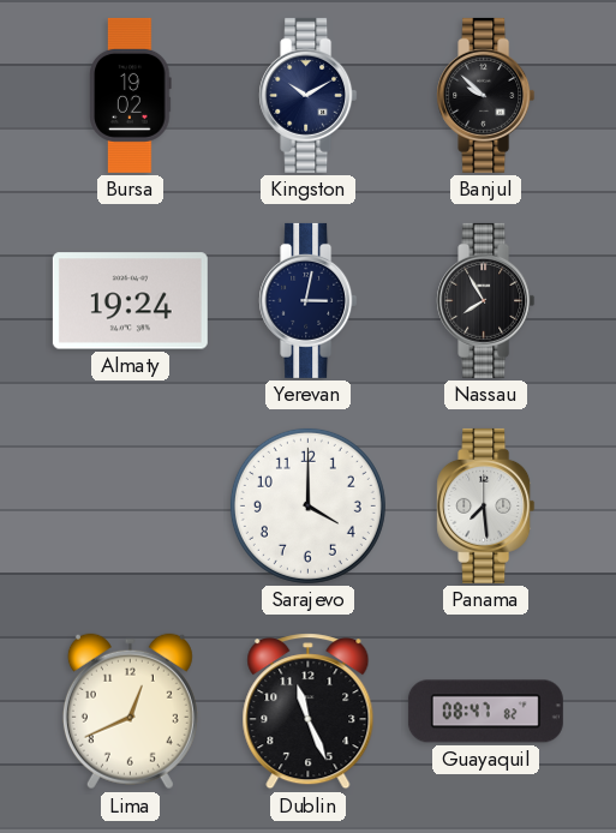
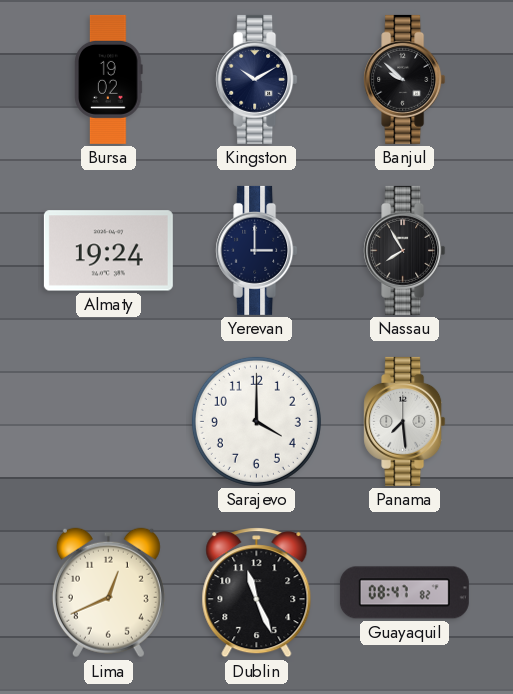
Yerevan: 3:02 -> 3:00 (257, 250)
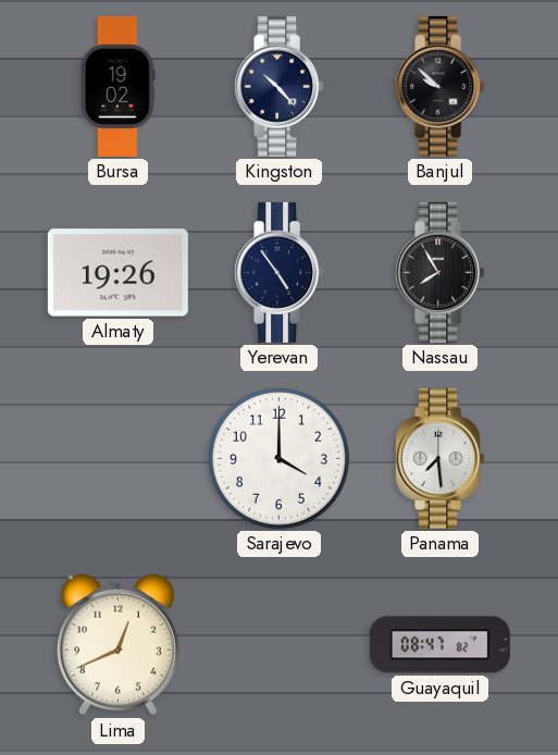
Kingston: 10:10 -> 10:23 (280, 86)
Almaty: 19:24 -> 19:26 (117, 273)
Yerevan: 3:00 -> 4:54 (280, 272)
Dublin: 11:26 -> none (257, 593)
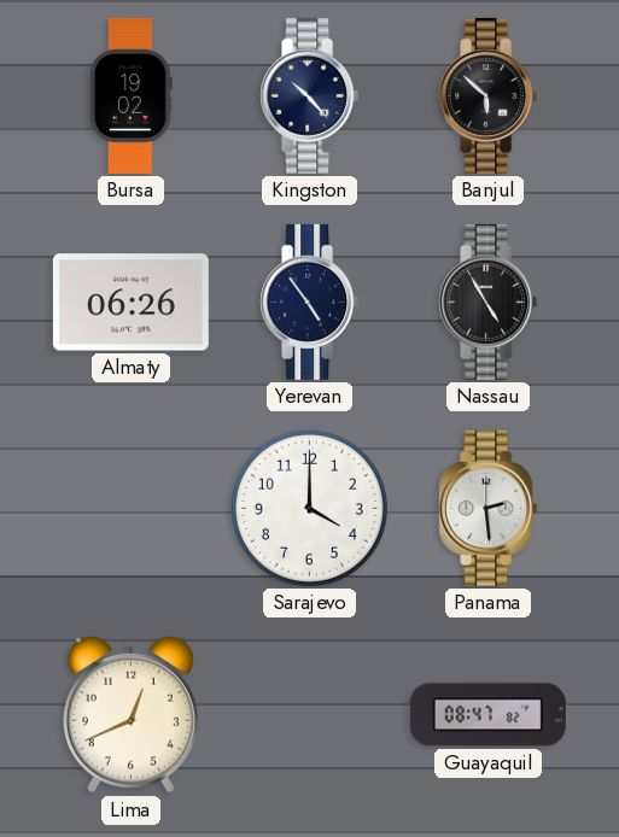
Banjul: 9:52 -> 5:52 (489, 95)
Almaty: 19:26 -> 06:26 (130, 303)
Nassau: 7:55 -> 4:55 (489, 302)
Panama: 7:29 -> 2:29 (489, 508)
